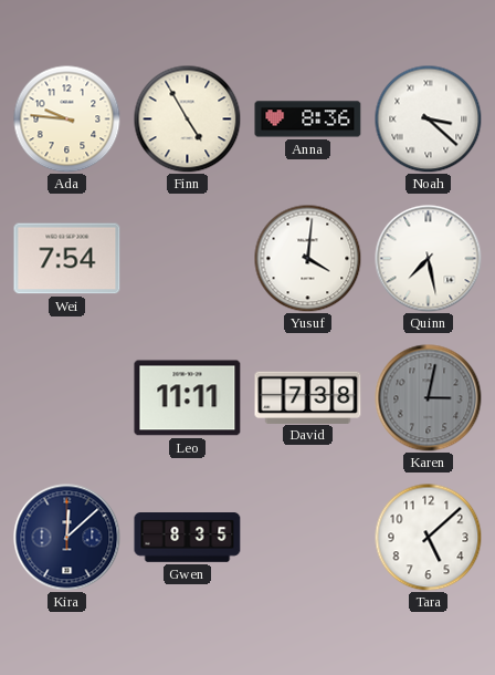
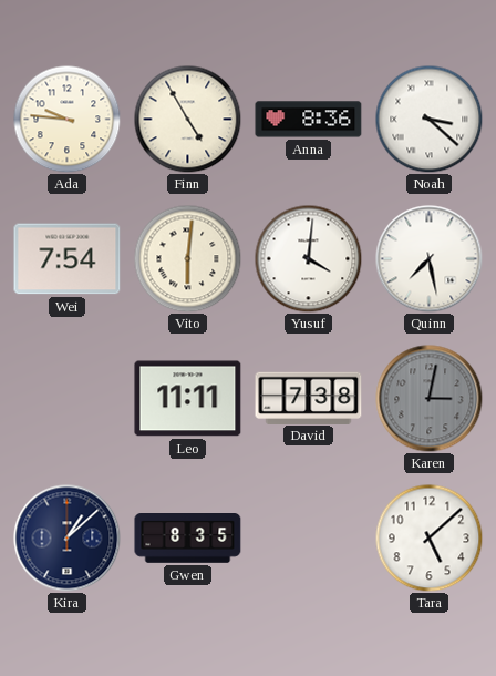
Vito: none -> 6:01 (187, 258)
Kira: 12:08 -> 1:08 (68, 539)
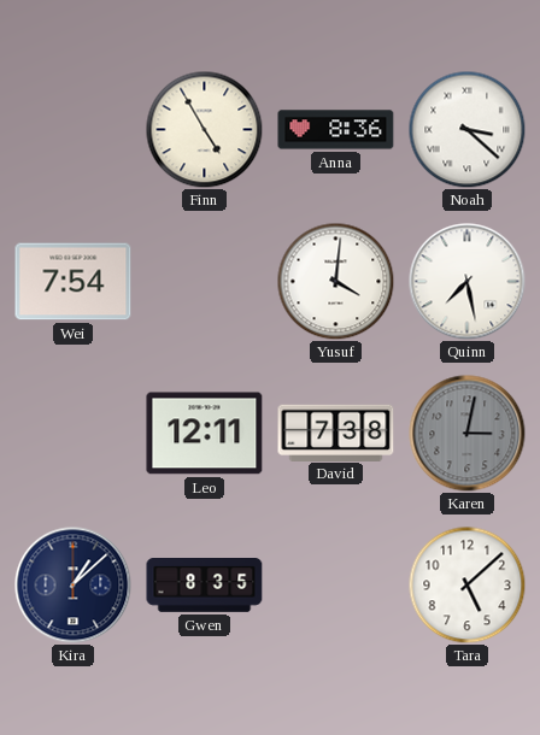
Ada: 9:46 -> none (66, 119)
Vito: 6:01 -> none (187, 258)
Leo: 11:11 -> 12:11 (205, 434)
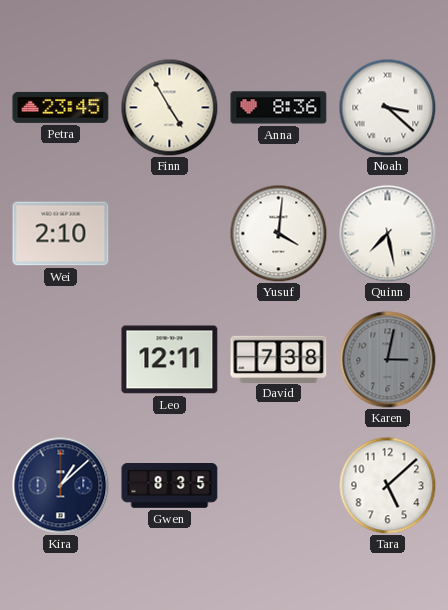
Petra: none -> 23:45 (61, 107)
Wei: 7:54 -> 2:10 (61, 234)
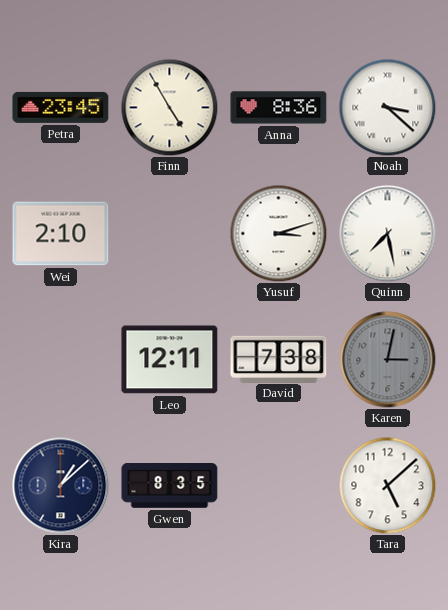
Yusuf: 4:01 -> 3:12 (278, 233)
